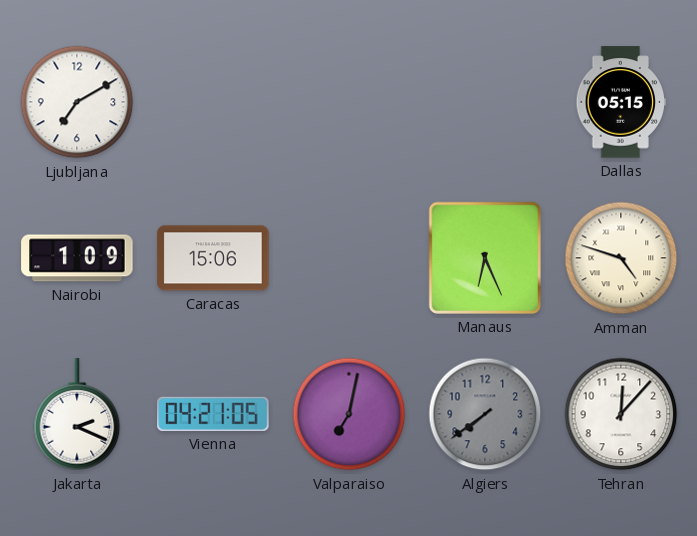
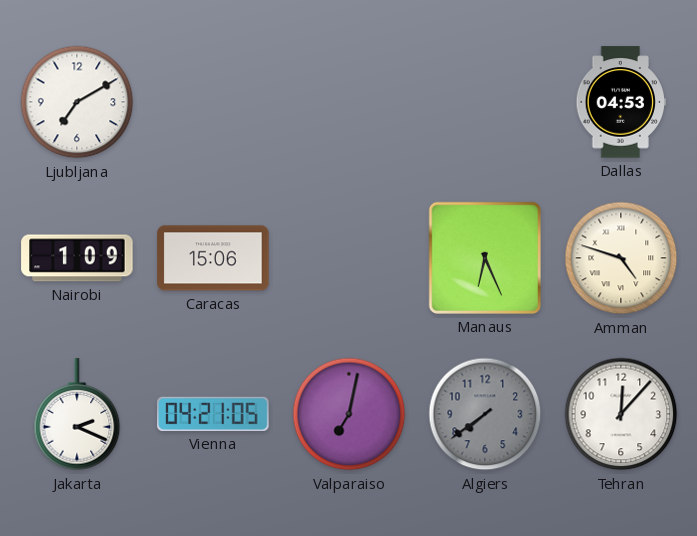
Dallas: 05:15 -> 04:53 (620, 102)
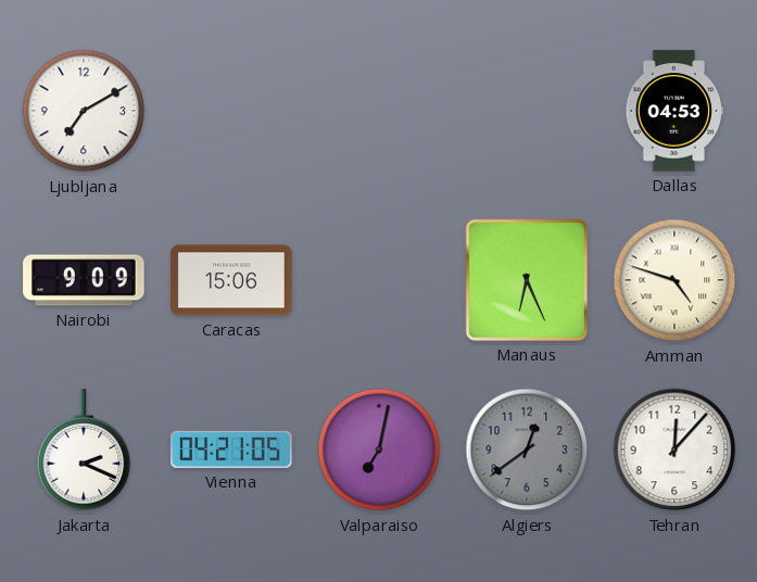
Nairobi: 1:09 -> 9:09 (84, 280)
Algiers: 7:39 -> 12:39 (527, 450)
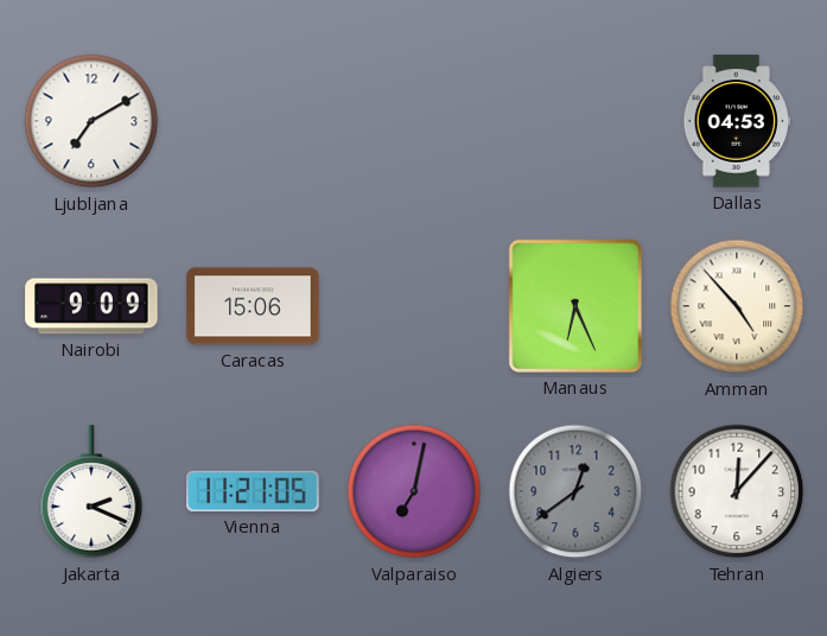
Amman: 4:48 -> 4:53 (737, 306)
Vienna: 04:21 -> 11:21 (253, 491)
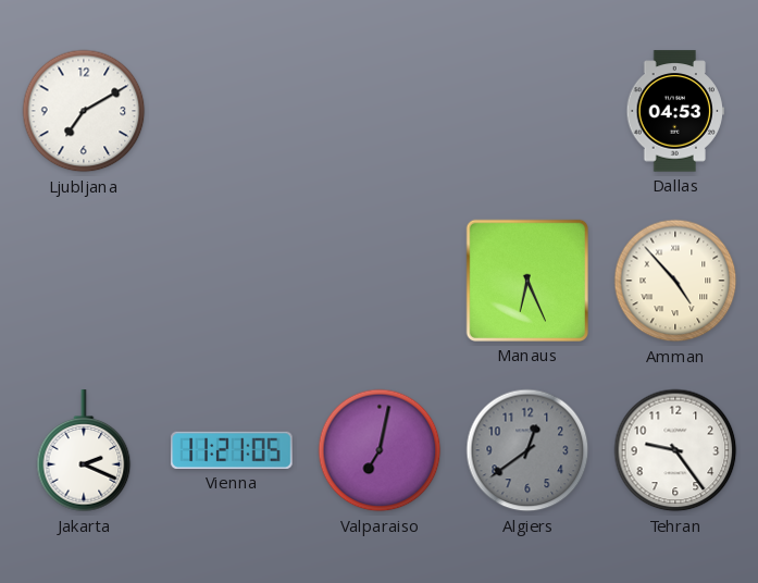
Nairobi: 9:09 -> none (91, 306)
Caracas: 15:06 -> none (253, 306)
Tehran: 12:07 -> 9:24 (675, 450)
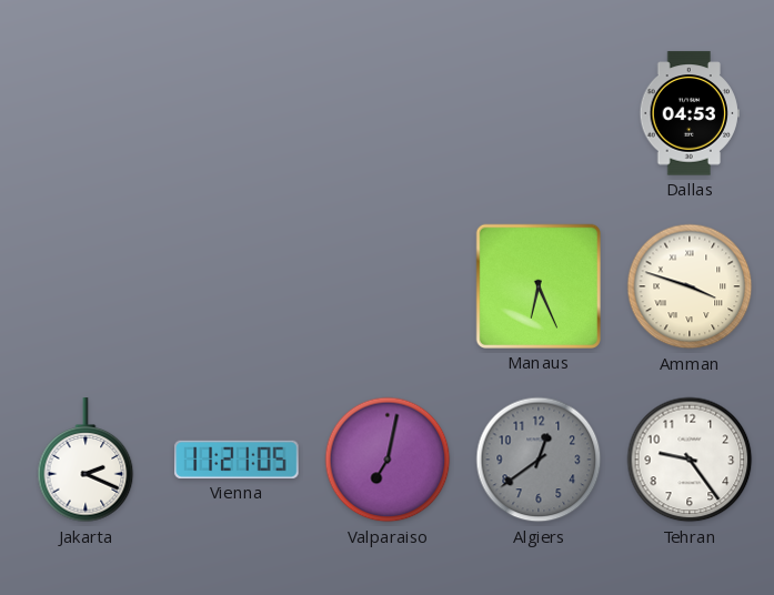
Ljubljana: 7:10 -> none (84, 111)
Amman: 4:53 -> 3:48 (690, 286)
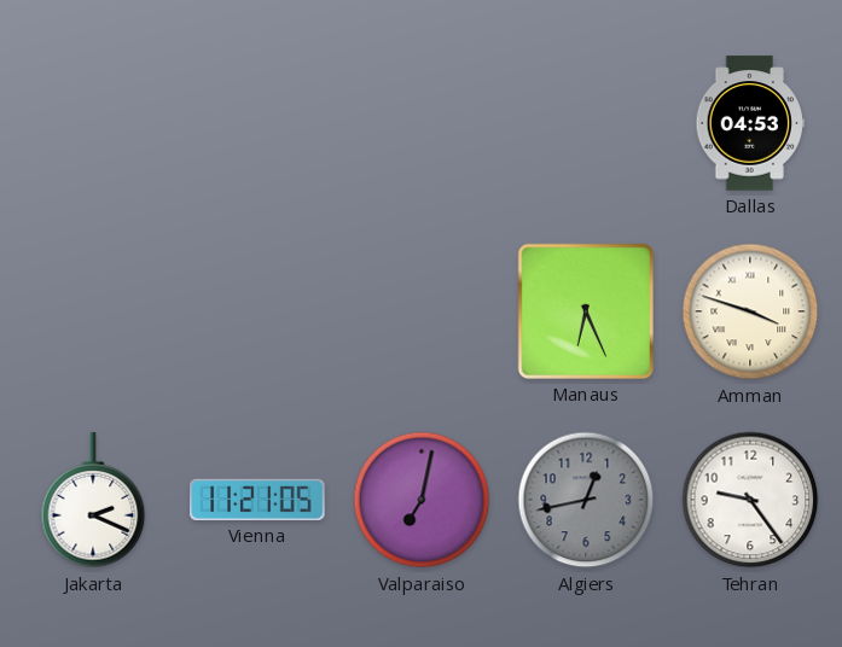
Algiers: 12:39 -> 12:43 (586, 500)
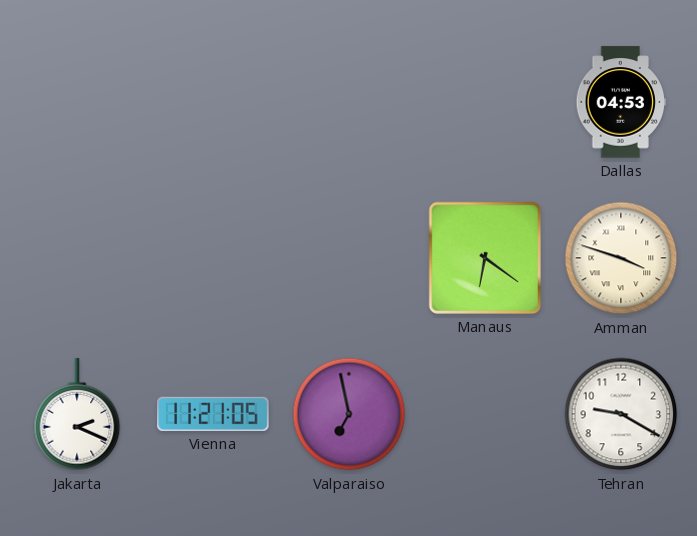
Manaus: 6:26 -> 6:21 (485, 258)
Valparaiso: 7:02 -> 6:58 (349, 414)
Algiers: 12:43 -> none (586, 500)
Tehran: 9:24 -> 9:20 (621, 414)
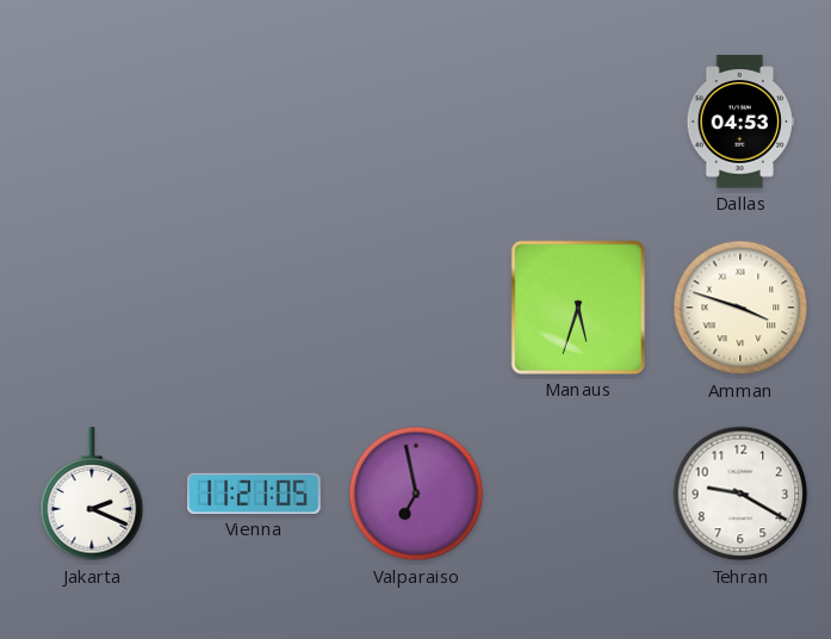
Manaus: 6:21 -> 5:33 (578, 308)
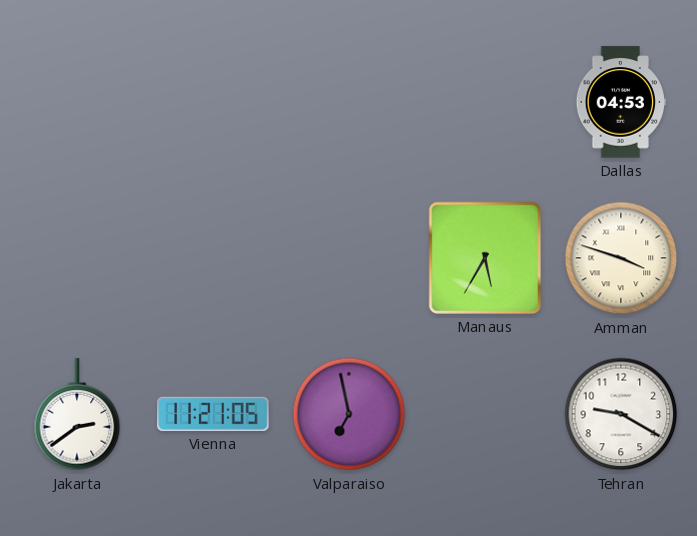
Manaus: 5:33 -> 5:35 (485, 258)
Jakarta: 2:19 -> 2:39 (77, 415)
